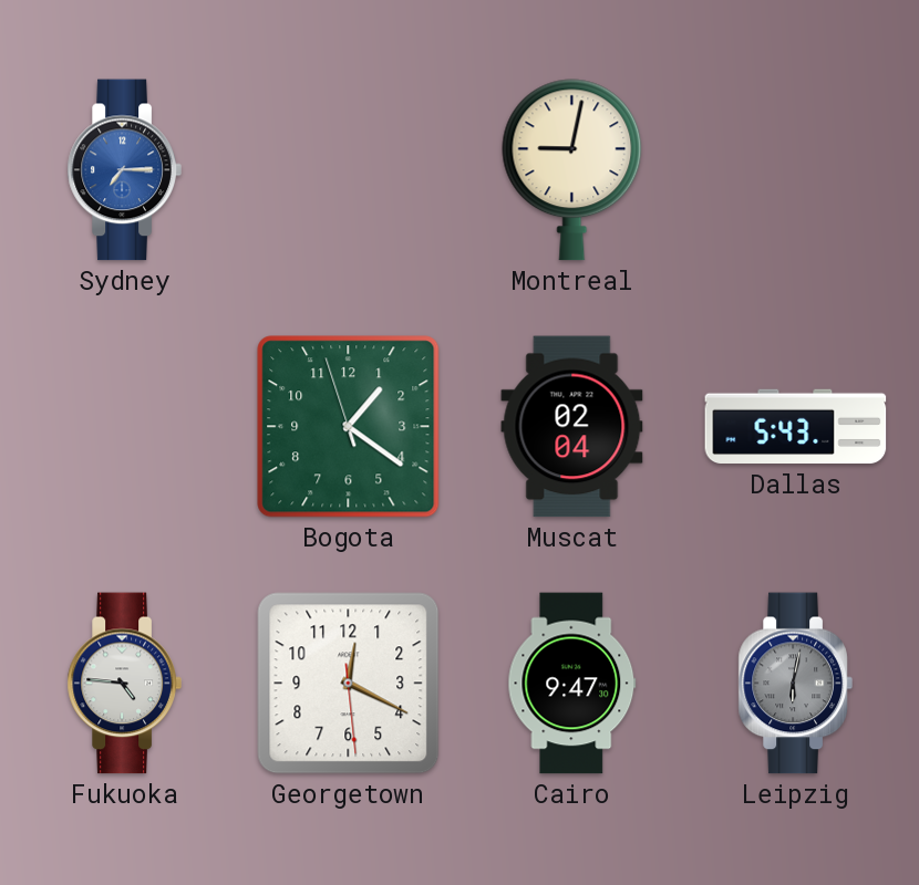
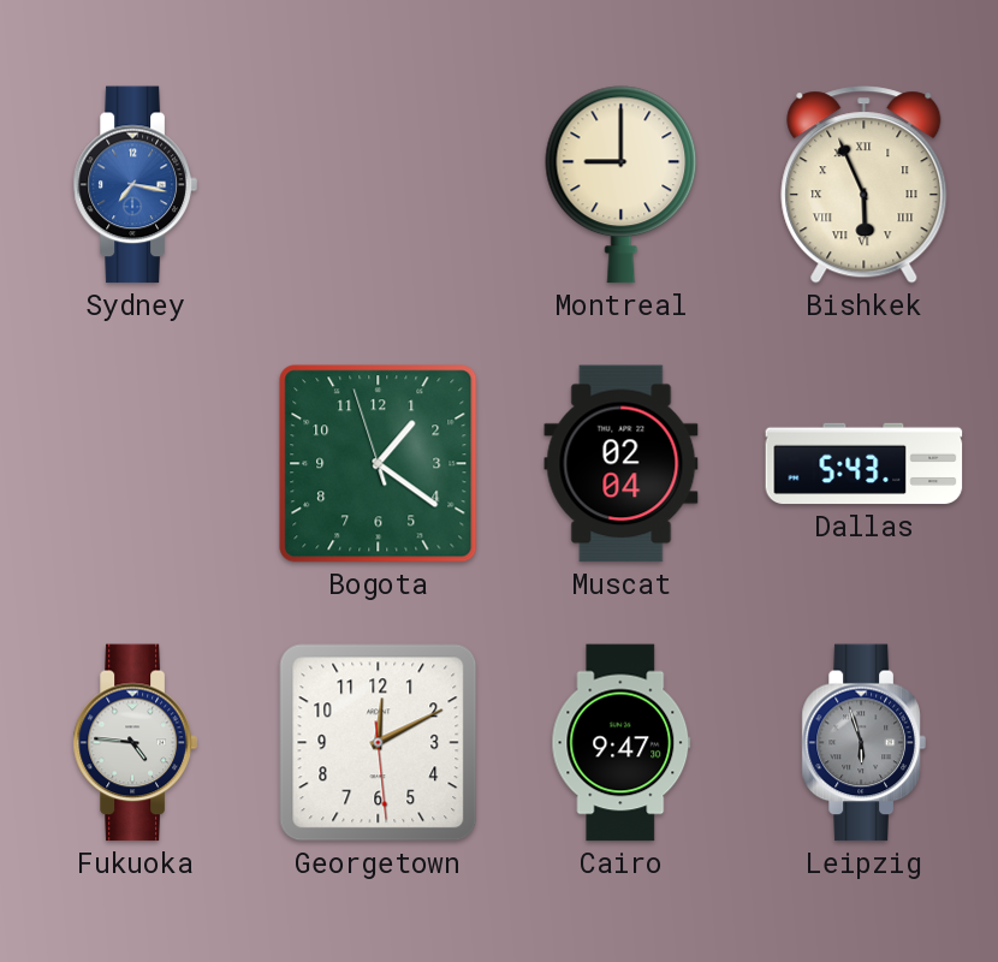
Sydney: 7:15 -> 7:17 (135, 185)
Montreal: 9:02 -> 9:00 (622, 185)
Bishkek: none -> 5:56 (865, 185)
Georgetown: 12:19 -> 12:10 (379, 743)
Leipzig: 6:02 -> 5:57 (863, 743)
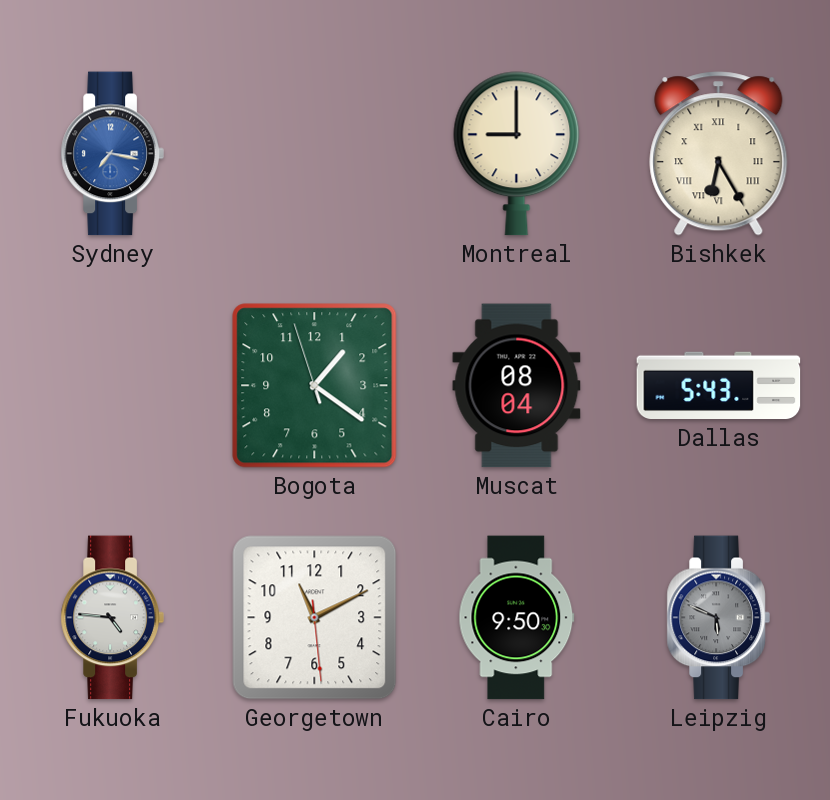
Bishkek: 5:56 -> 6:25 (719, 154)
Muscat: 02:04 -> 08:04 (517, 386)
Georgetown: 12:10 -> 11:10 (315, 618)
Cairo: 9:47 -> 9:50 (517, 618)
Leipzig: 5:57 -> 5:49 (718, 618)
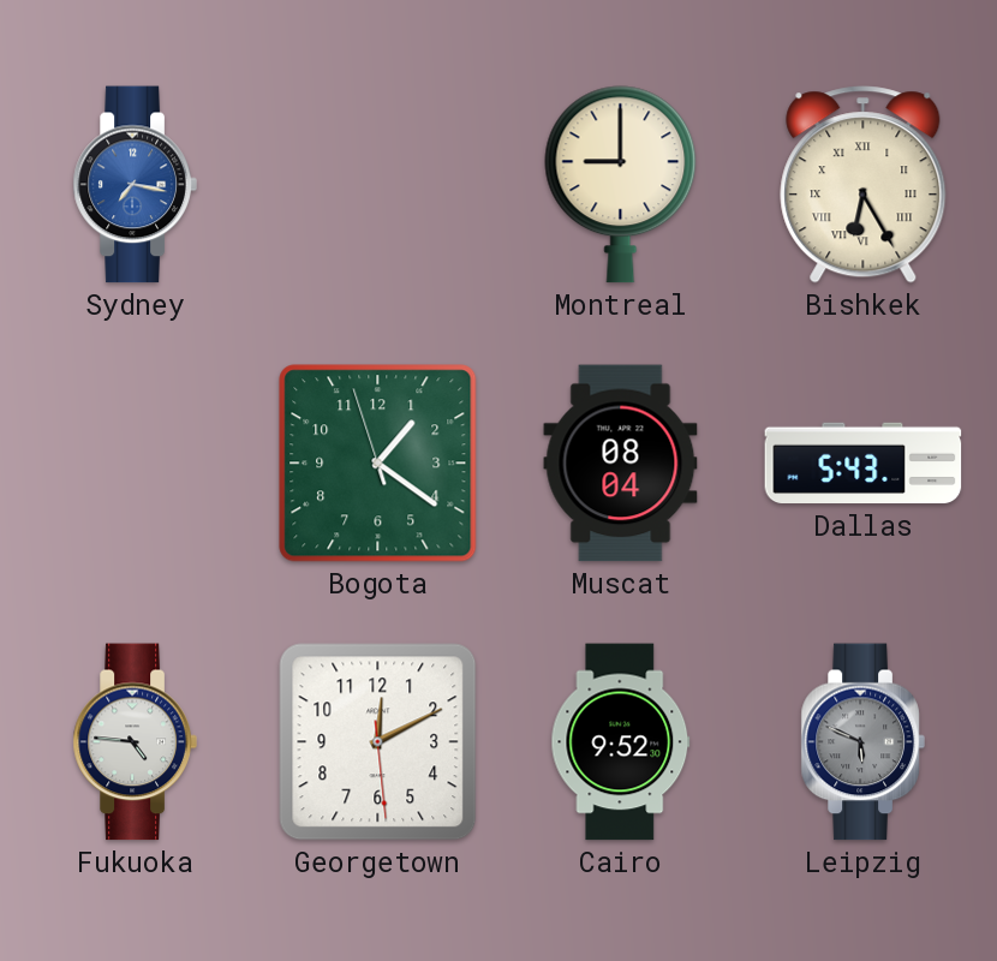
Georgetown: 11:10 -> 12:10 (378, 742)
Cairo: 9:50 -> 9:52 (621, 742)
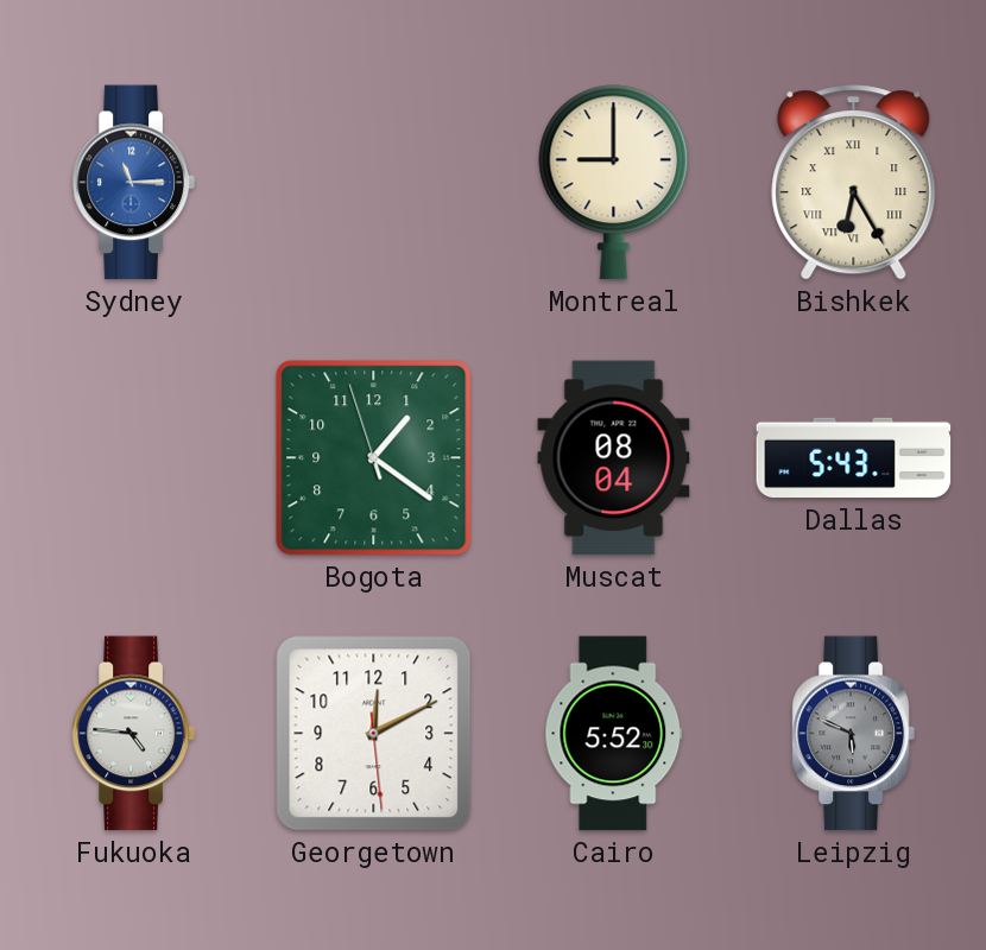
Sydney: 7:17 -> 11:15 (133, 183)
Cairo: 9:52 -> 5:52 (614, 734)
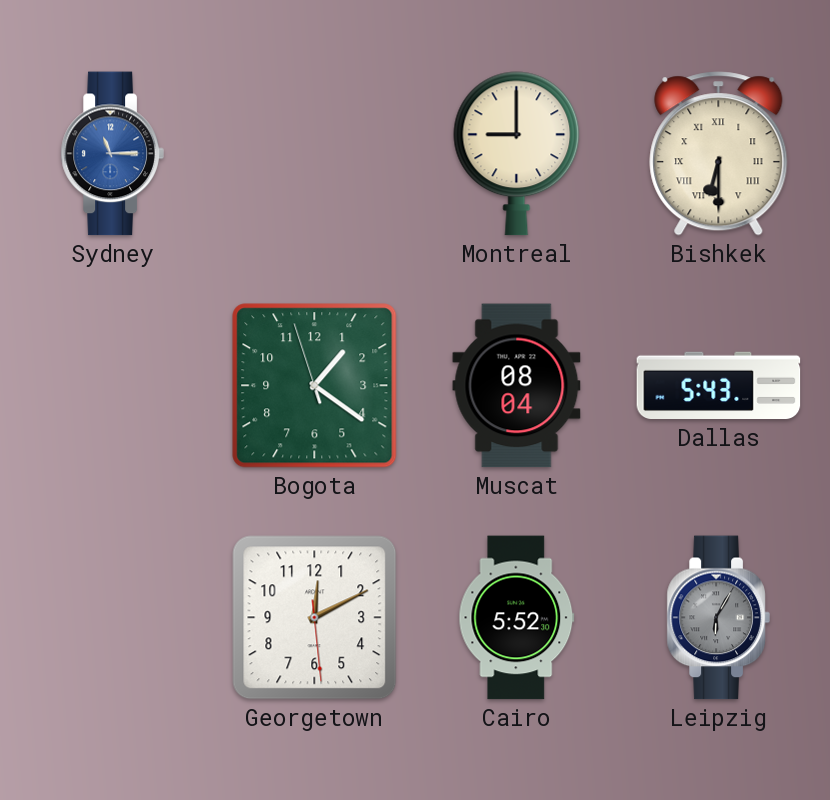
Bishkek: 6:25 -> 6:30 (719, 154)
Fukuoka: 4:46 -> none (133, 734)
Leipzig: 5:49 -> 6:05 (718, 618)
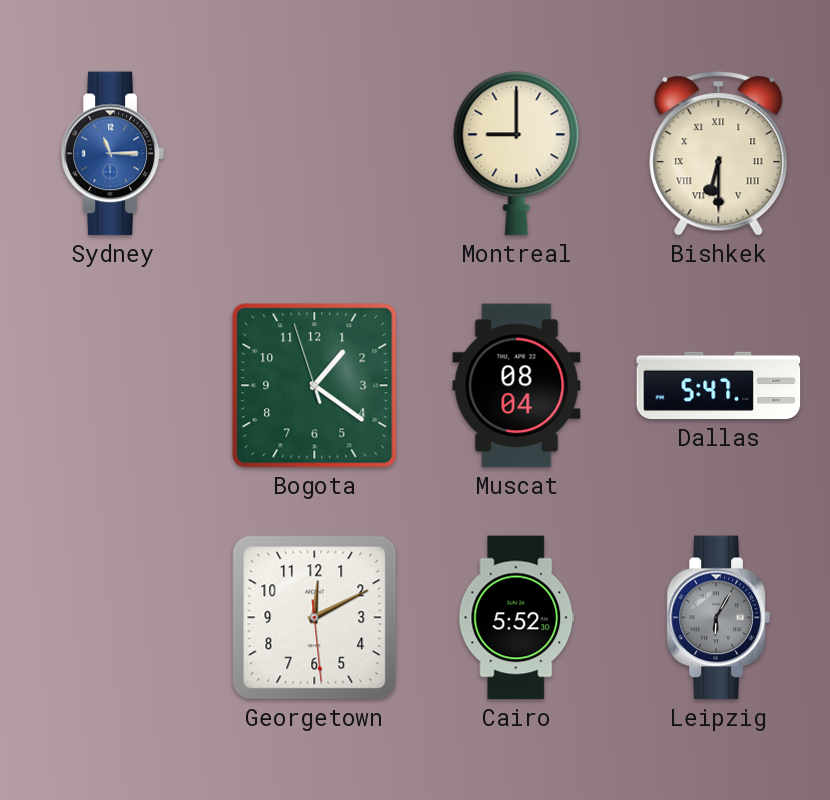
Dallas: 5:43 -> 5:47 (719, 386)
